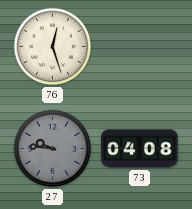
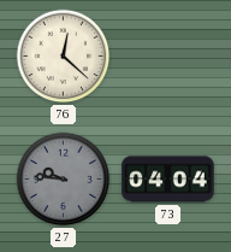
76: 12:27 -> 12:22 (64, 57)
73: 04:08 -> 04:04 (168, 180)
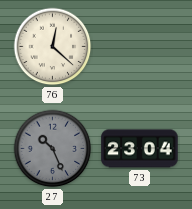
27: 9:46 -> 10:26 (53, 149)
73: 04:04 -> 23:04 (140, 149)
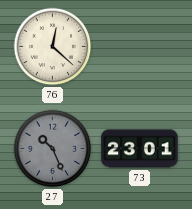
73: 23:04 -> 23:01 (140, 149)
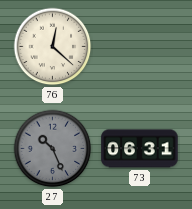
73: 23:01 -> 06:31 (140, 149)
